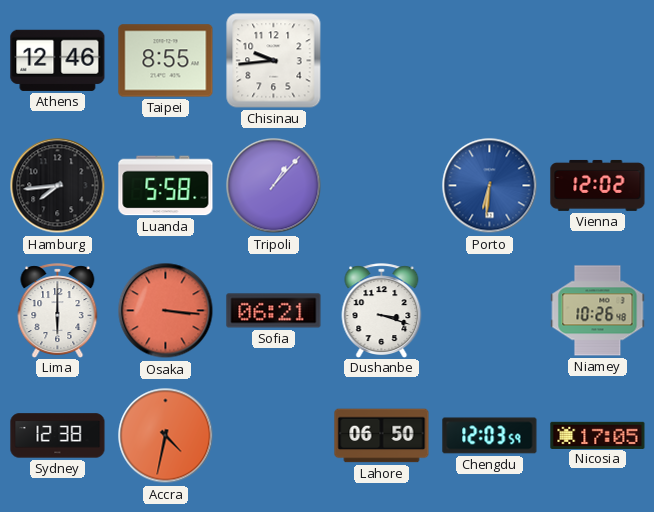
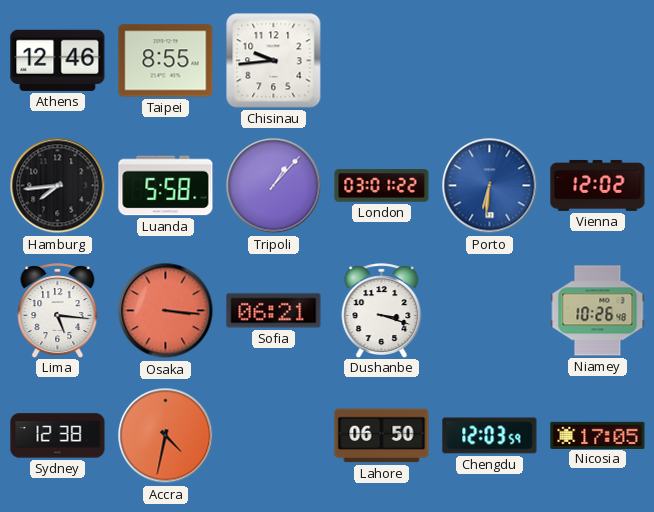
London: none -> 03:01 (382, 186)
Lima: 6:00 -> 5:16 (58, 310)
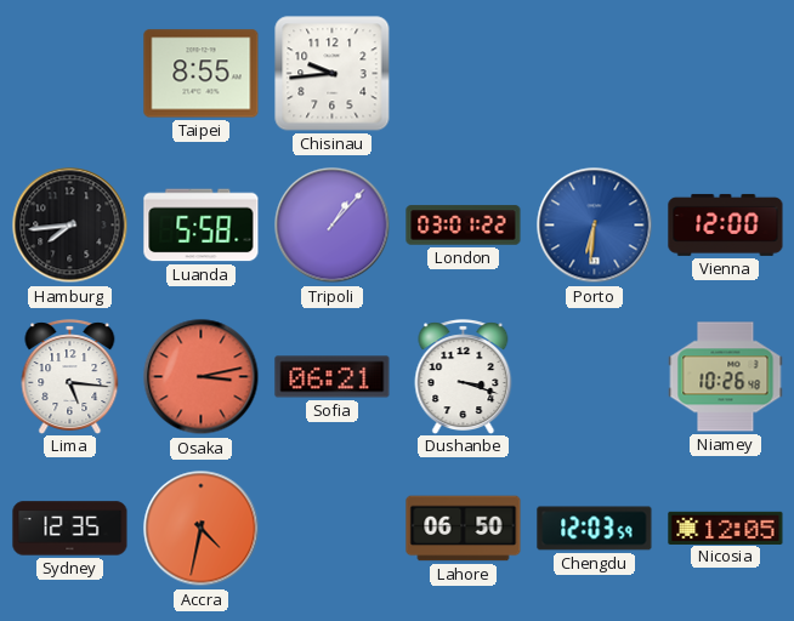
Athens: 12:46 -> none (58, 60)
Vienna: 12:02 -> 12:00 (726, 224)
Osaka: 3:16 -> 3:13 (202, 377)
Sydney: 12:38 -> 12:35 (70, 529)
Nicosia: 17:05 -> 12:05 (726, 528)
